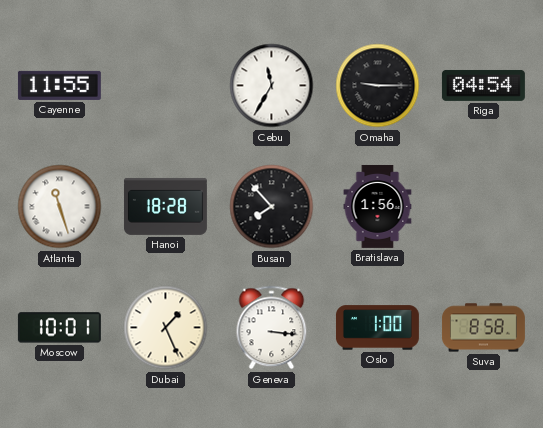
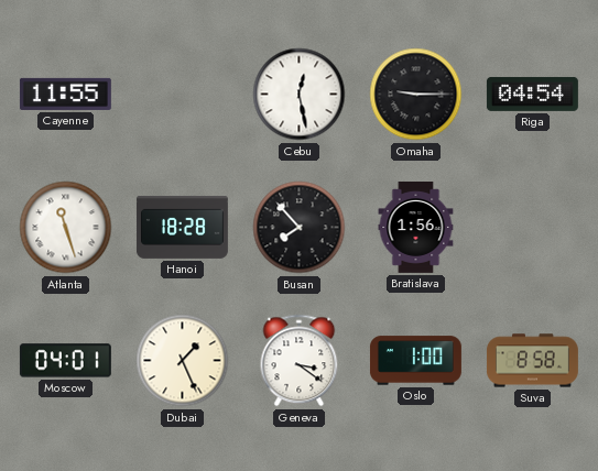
Cebu: 11:35 -> 12:28 (300, 95)
Moscow: 10:01 -> 04:01 (65, 361)
Geneva: 3:16 -> 3:21 (300, 361)
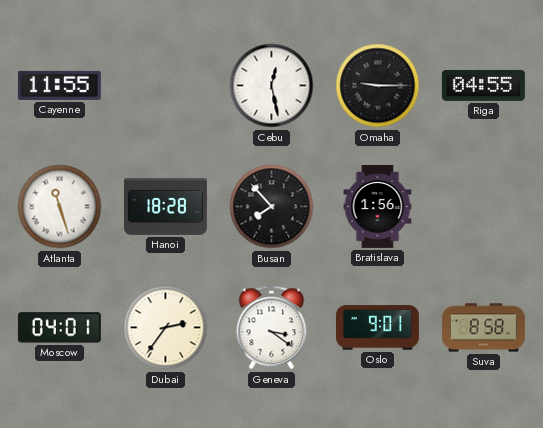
Riga: 04:54 -> 04:55 (483, 85)
Dubai: 1:26 -> 2:36 (166, 328)
Oslo: 1:00 -> 9:01 (377, 328)
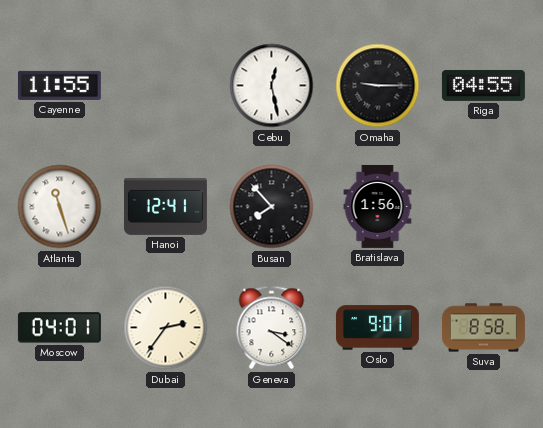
Hanoi: 18:28 -> 12:41 (165, 206)
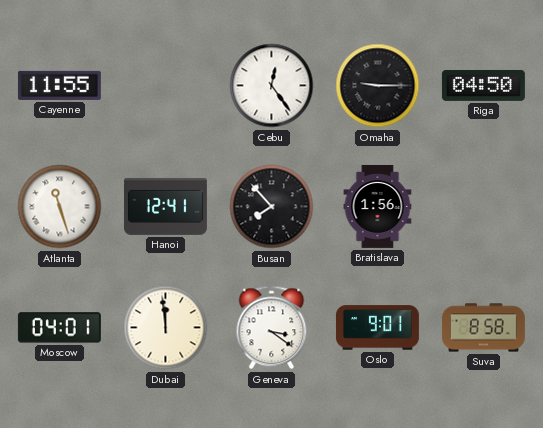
Cebu: 12:28 -> 12:24 (272, 86)
Riga: 04:55 -> 04:50 (483, 85)
Dubai: 2:36 -> 11:59 (166, 328)
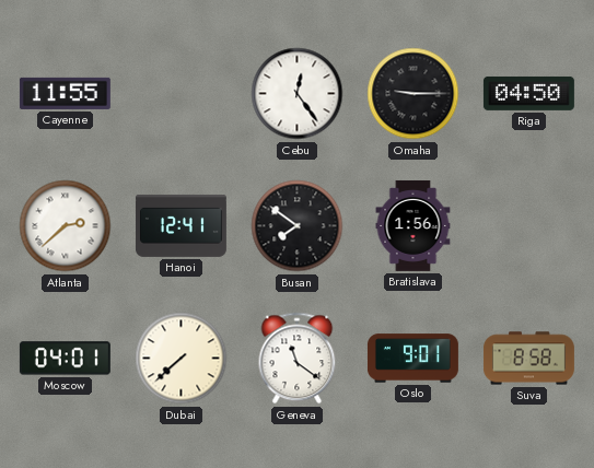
Atlanta: 11:27 -> 2:38 (66, 226)
Busan: 7:53 -> 7:51 (298, 226)
Dubai: 11:59 -> 7:38 (182, 359)
Geneva: 3:21 -> 11:21 (298, 359)
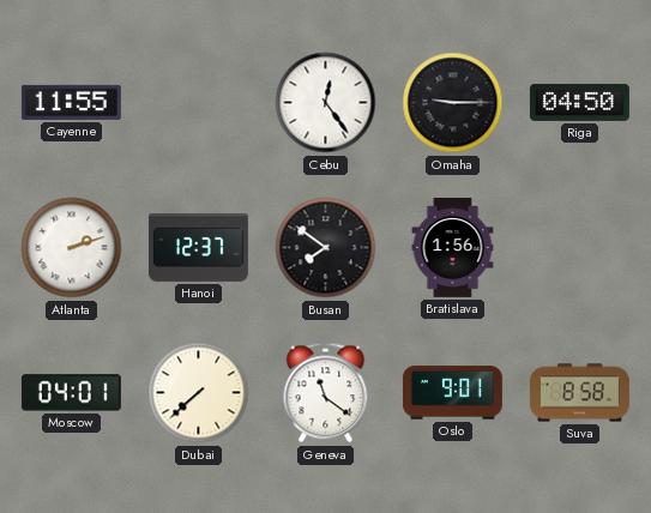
Atlanta: 2:38 -> 2:12 (72, 248)
Hanoi: 12:41 -> 12:37 (198, 247)
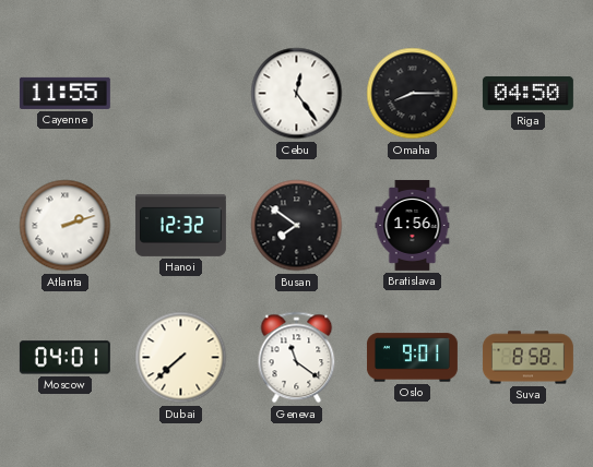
Omaha: 9:15 -> 8:15 (413, 94)
Hanoi: 12:37 -> 12:32 (180, 225)
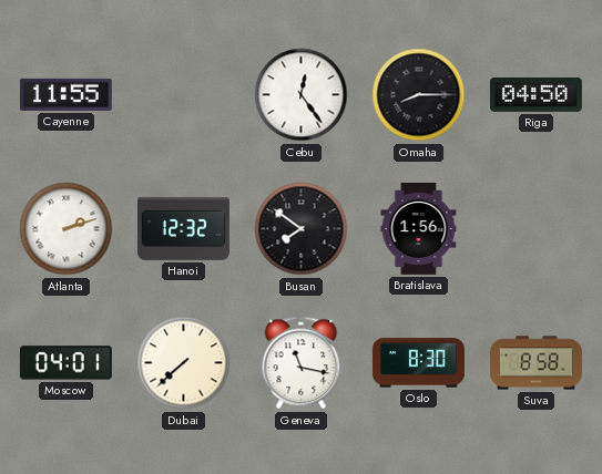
Geneva: 11:21 -> 11:17 (302, 363)
Oslo: 9:01 -> 8:30 (418, 363)
